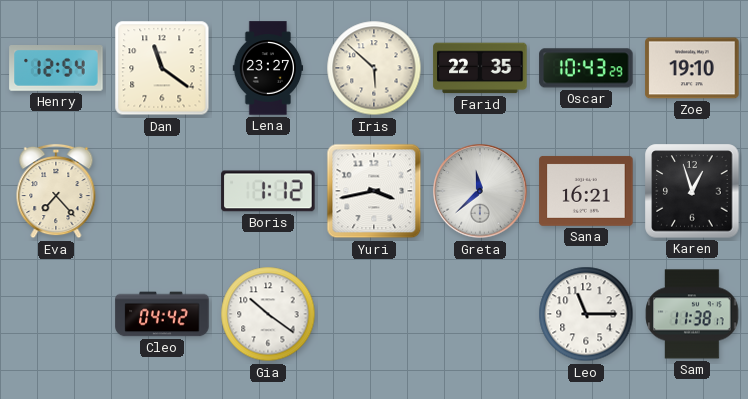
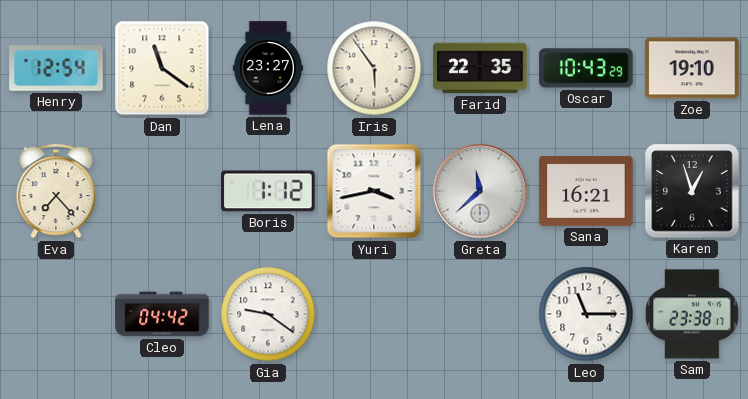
Iris: 5:52 -> 5:54 (374, 68)
Gia: 10:21 -> 9:21 (268, 314)
Sam: 11:38 -> 23:38 (692, 314)
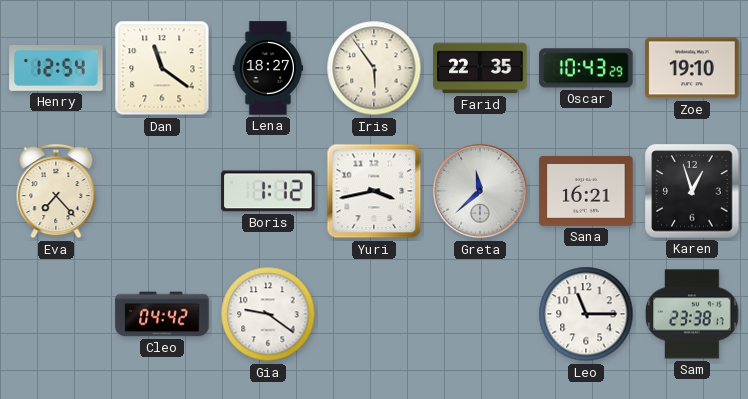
Lena: 23:27 -> 18:27 (268, 68)
